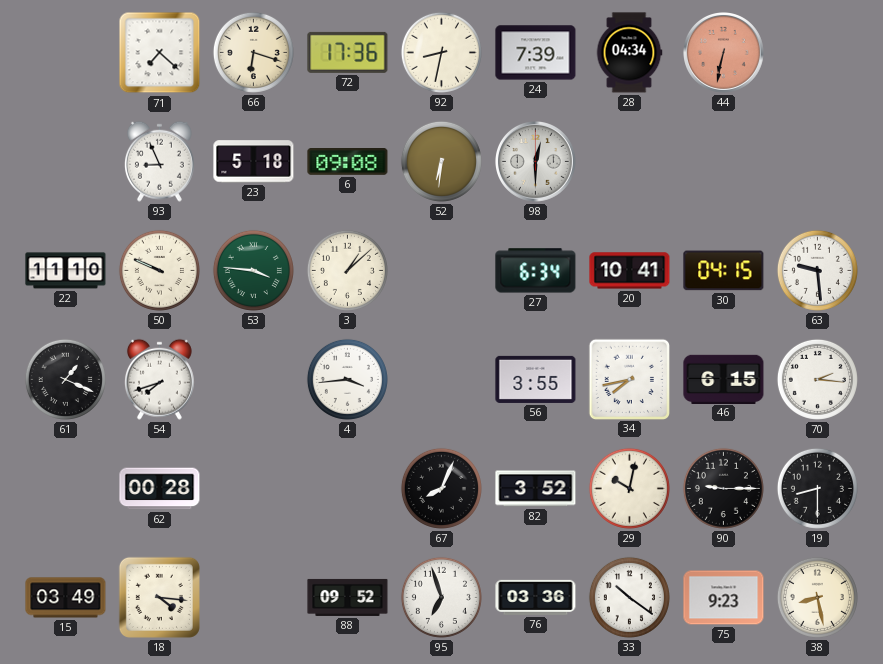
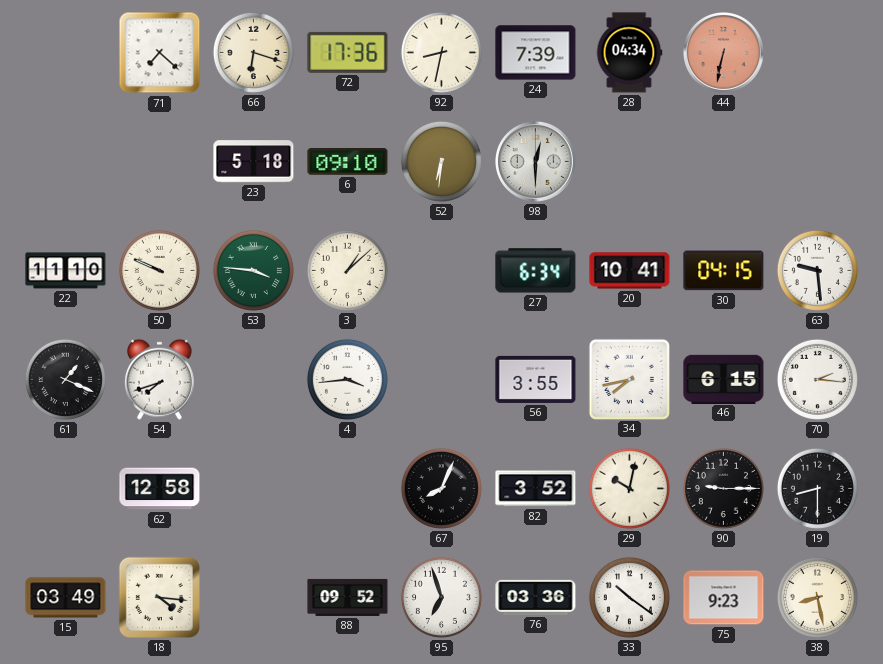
93: 8:56 -> none (159, 161)
6: 09:08 -> 09:10 (348, 162)
62: 00:28 -> 12:58 (160, 489)
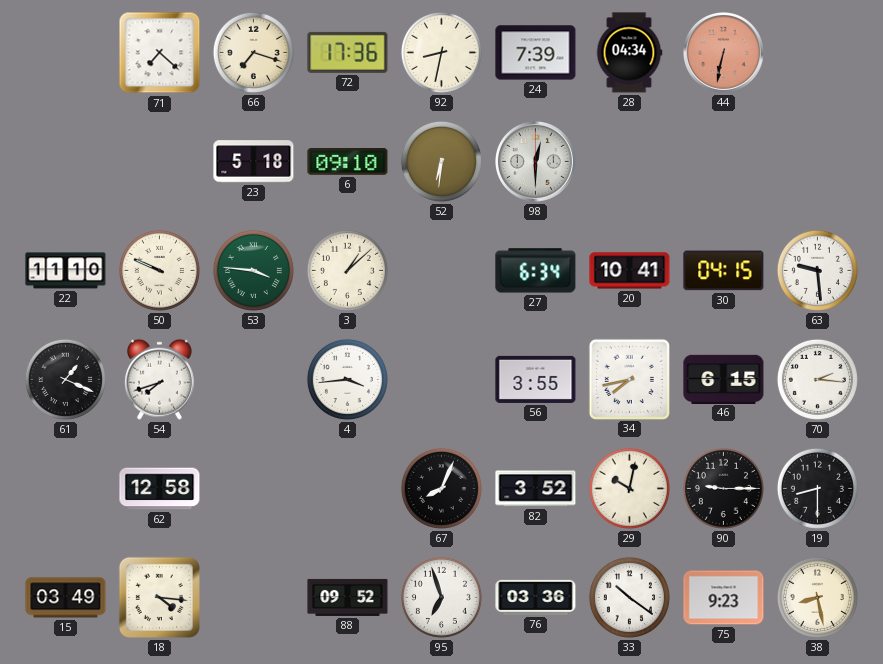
66: 6:18 -> 7:18 (253, 52)
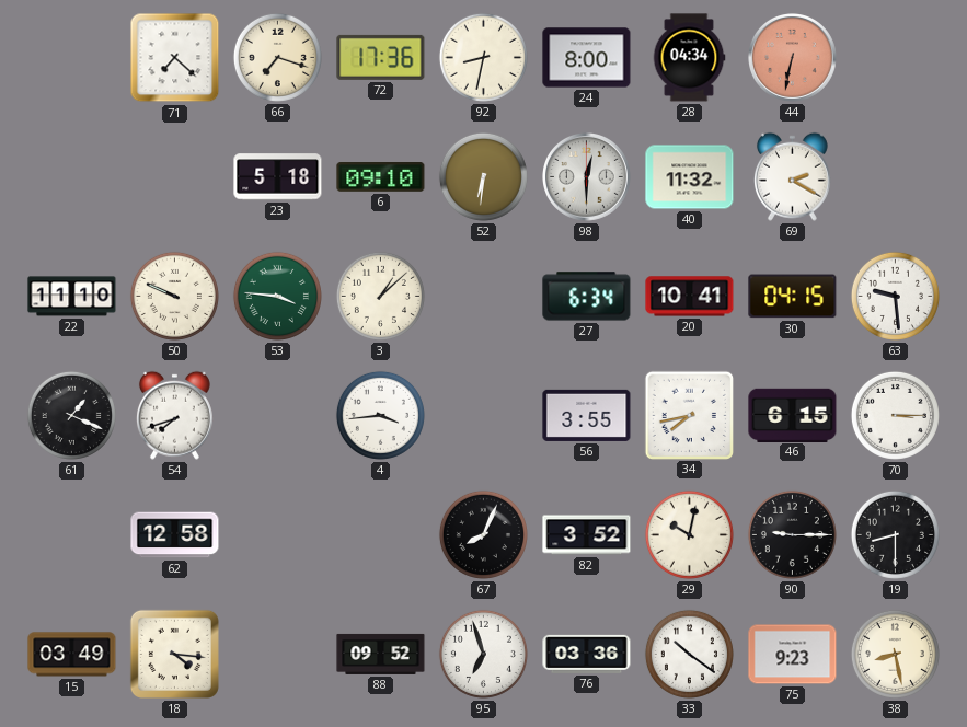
24: 7:39 -> 8:00 (587, 58)
40: none -> 11:32 (690, 177)
69: none -> 2:20 (792, 176)
70: 2:16 -> 3:15 (895, 415)
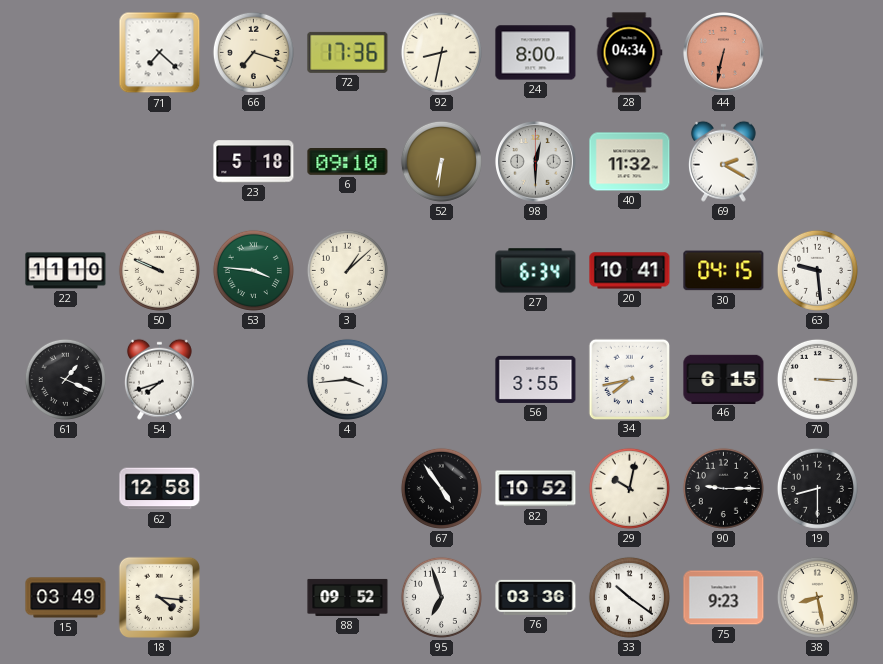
67: 8:04 -> 4:54 (441, 488)
82: 3:52 -> 10:52 (536, 489)
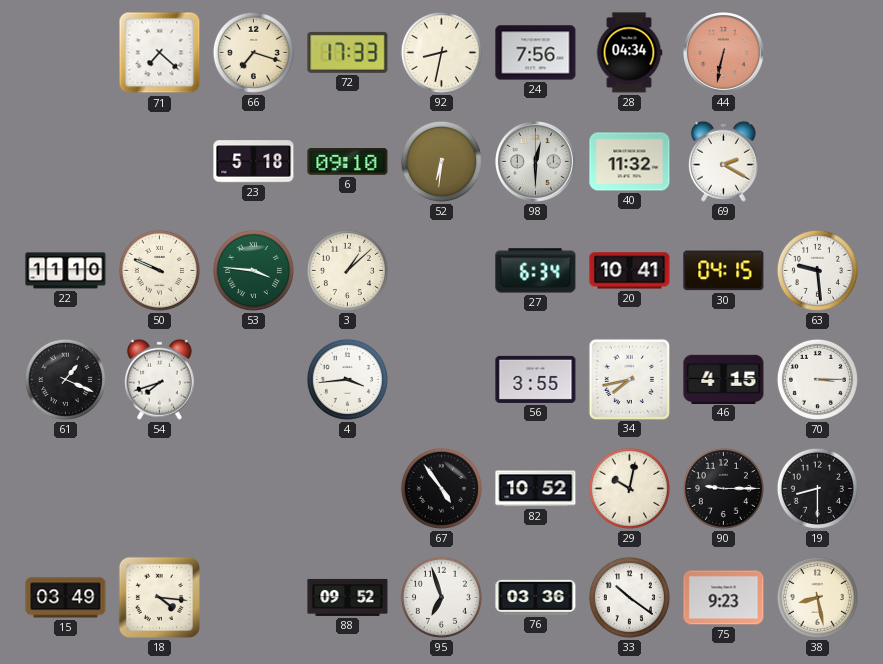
72: 17:36 -> 17:33 (348, 52)
24: 8:00 -> 7:56 (536, 53)
46: 6:15 -> 4:15 (724, 379)
62: 12:58 -> none (160, 489)
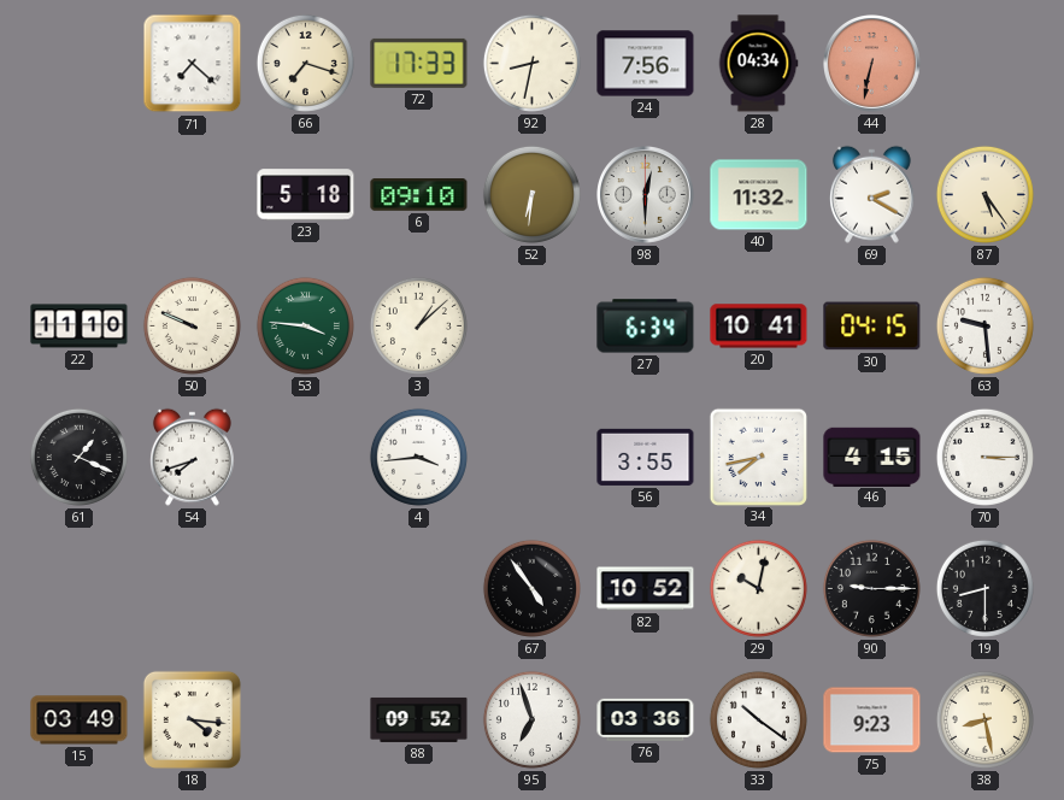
87: none -> 5:24 (984, 194)
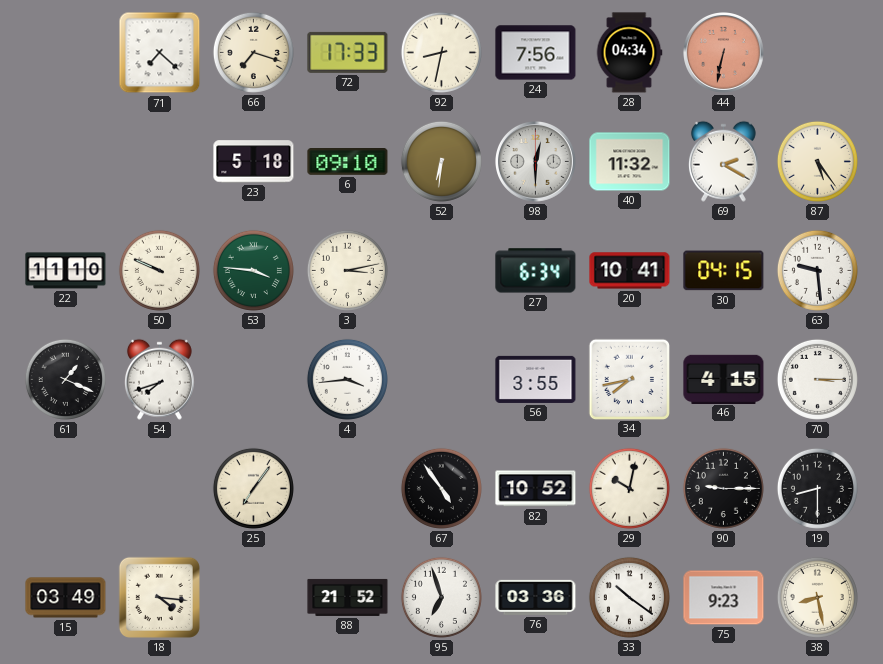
3: 1:08 -> 3:13 (347, 270)
25: none -> 7:06 (253, 488)
88: 09:52 -> 21:52 (348, 597)
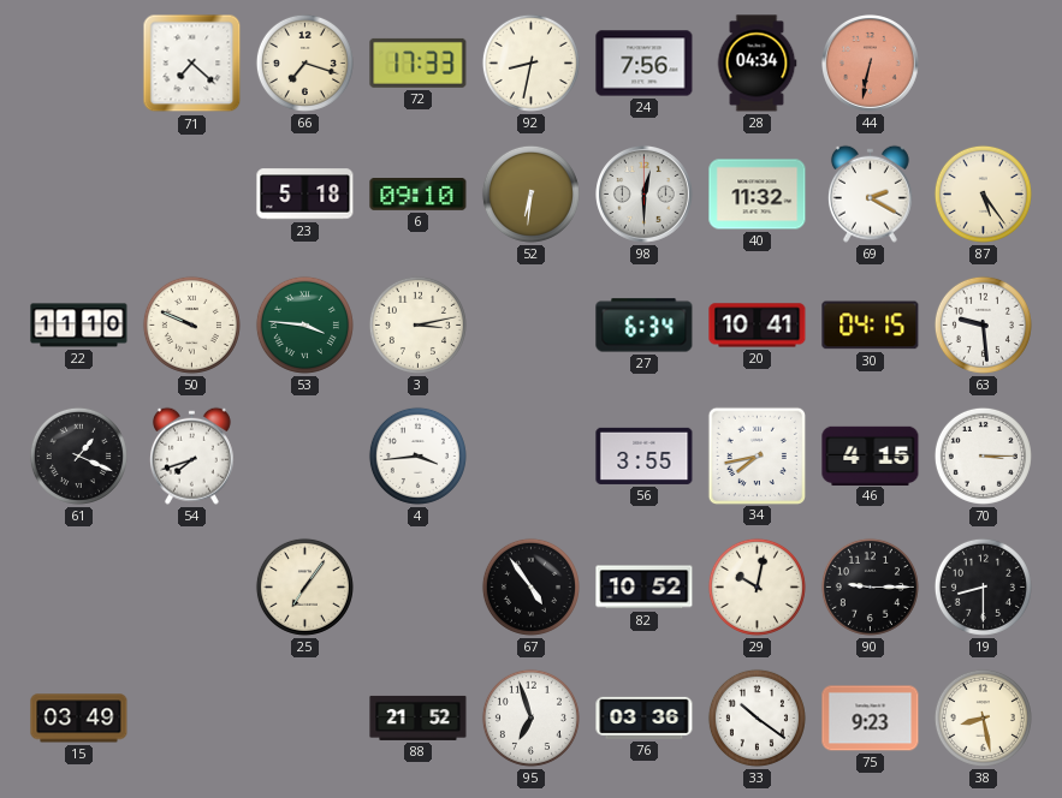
18: 4:16 -> none (159, 597)
